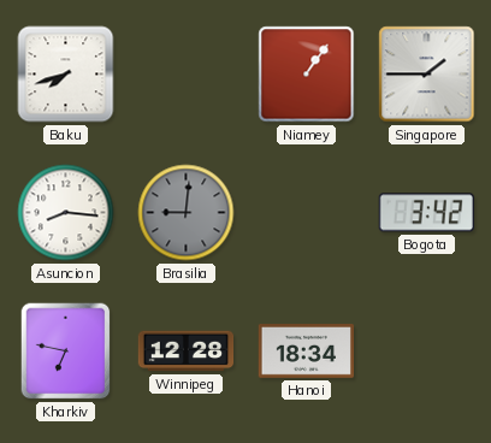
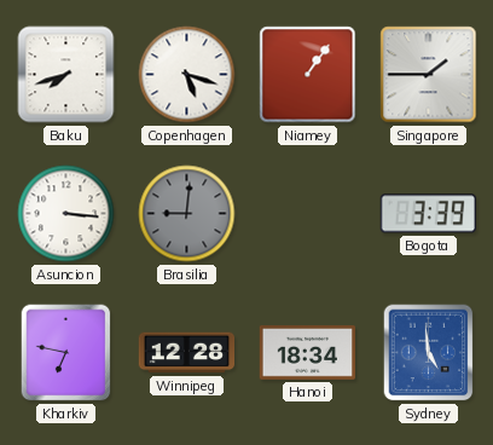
Copenhagen: none -> 5:18 (187, 75)
Asuncion: 8:16 -> 3:16 (66, 214)
Bogota: 3:42 -> 3:39 (428, 214)
Sydney: none -> 4:59 (429, 353)
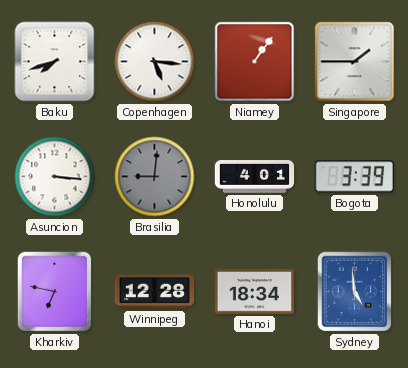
Copenhagen: 5:18 -> 5:16 (155, 62)
Honolulu: none -> 4:01 (255, 177)
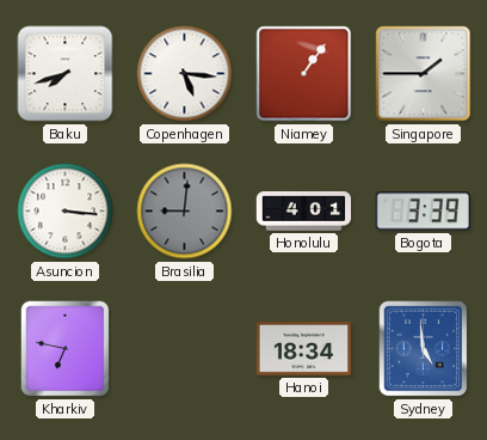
Winnipeg: 12:28 -> none (155, 292)
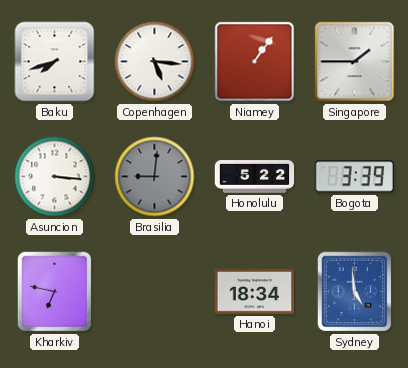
Honolulu: 4:01 -> 5:22 (255, 177)
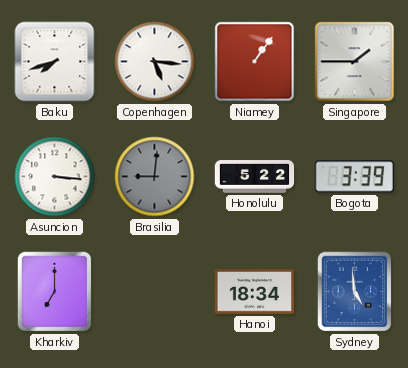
Kharkiv: 6:47 -> 7:00 (55, 292)
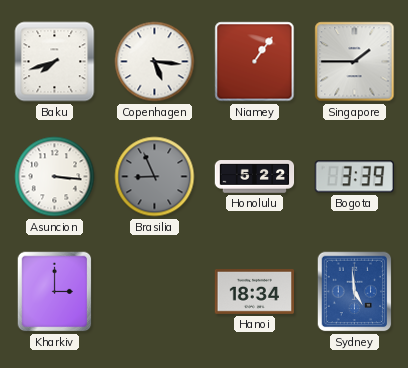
Brasilia: 9:01 -> 8:56 (155, 177)
Kharkiv: 7:00 -> 3:00 (55, 292)
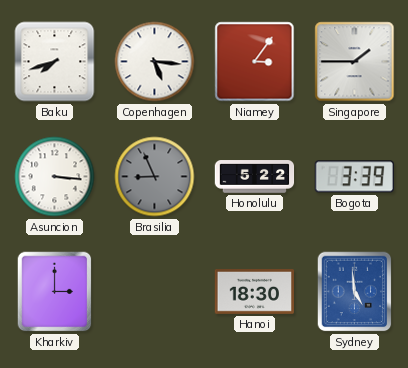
Niamey: 1:06 -> 3:06 (255, 62)
Hanoi: 18:34 -> 18:30 (255, 292)
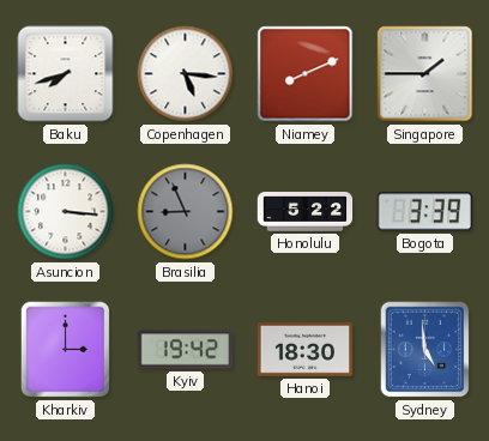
Niamey: 3:06 -> 8:11 (306, 74)
Kyiv: none -> 19:42 (186, 350)
